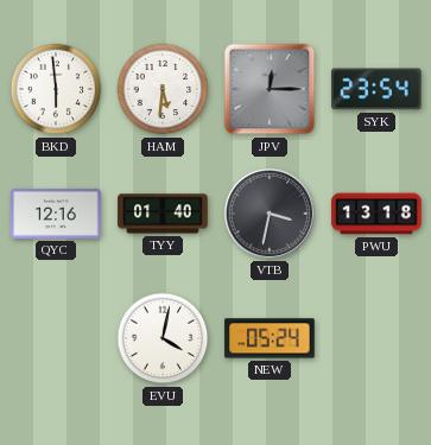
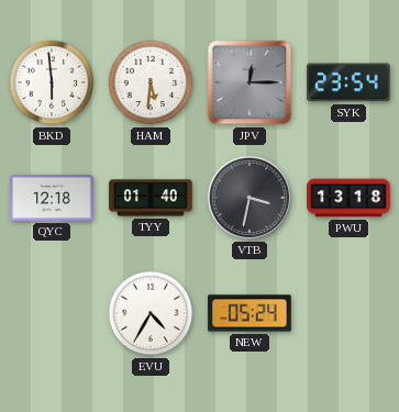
QYC: 12:16 -> 12:18 (52, 198)
EVU: 4:02 -> 4:35 (151, 313)
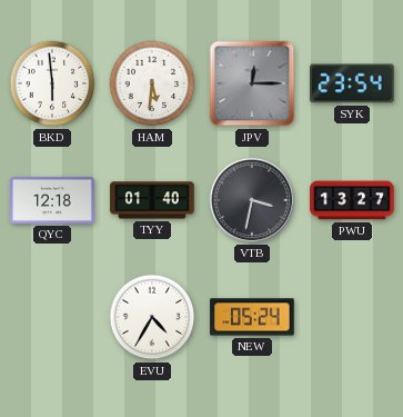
PWU: 13:18 -> 13:27 (352, 200)
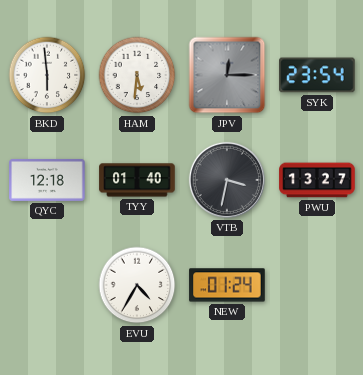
NEW: 05:24 -> 01:24 (227, 285)
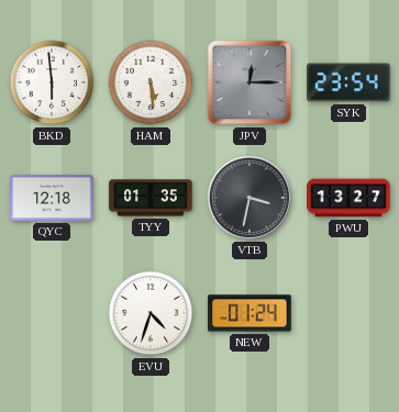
HAM: 5:31 -> 5:29 (151, 82)
TYY: 01:40 -> 01:35 (151, 198)
EVU: 4:35 -> 4:33 (151, 313)
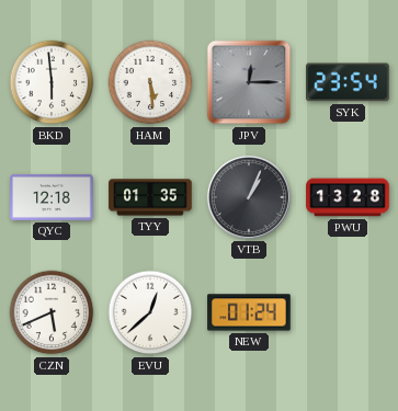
VTB: 3:32 -> 1:04 (249, 197)
PWU: 13:27 -> 13:28 (348, 197)
CZN: none -> 5:41 (52, 312)
EVU: 4:33 -> 12:38 (150, 312)
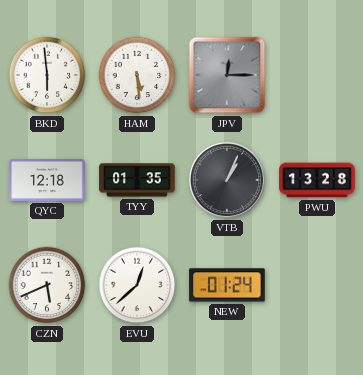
SYK: 23:54 -> none (348, 82)
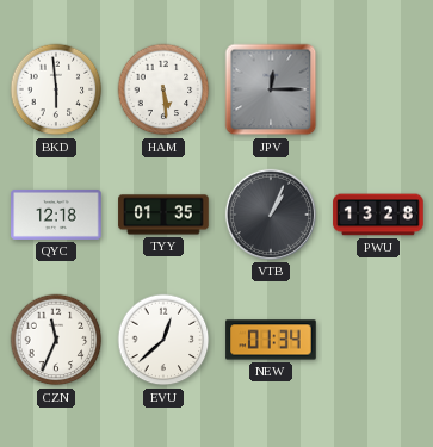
CZN: 5:41 -> 11:34 (56, 340)
NEW: 01:24 -> 01:34 (271, 340)
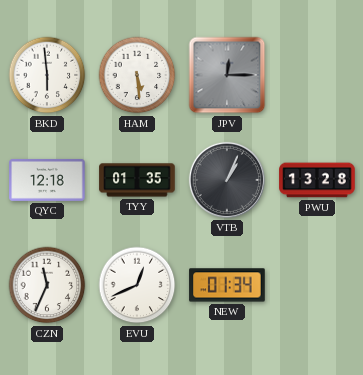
EVU: 12:38 -> 12:41 (137, 285)
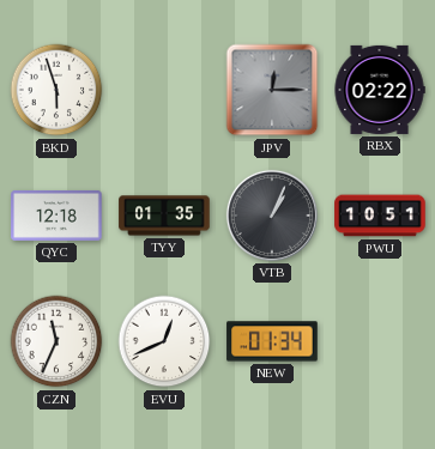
BKD: 5:59 -> 5:57 (56, 90)
HAM: 5:29 -> none (137, 75)
RBX: none -> 02:22 (380, 90)
PWU: 13:28 -> 10:51 (380, 216)
